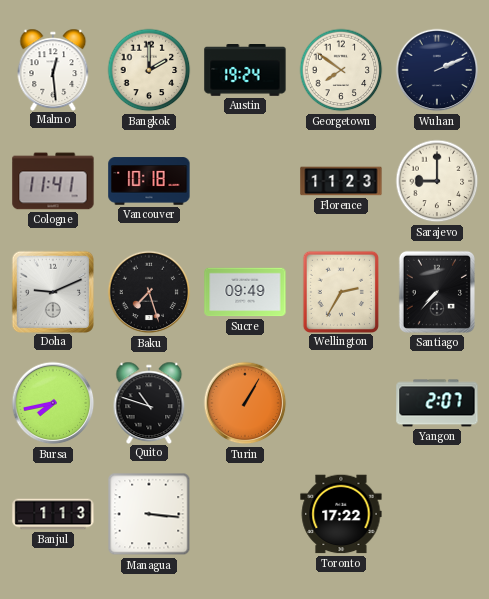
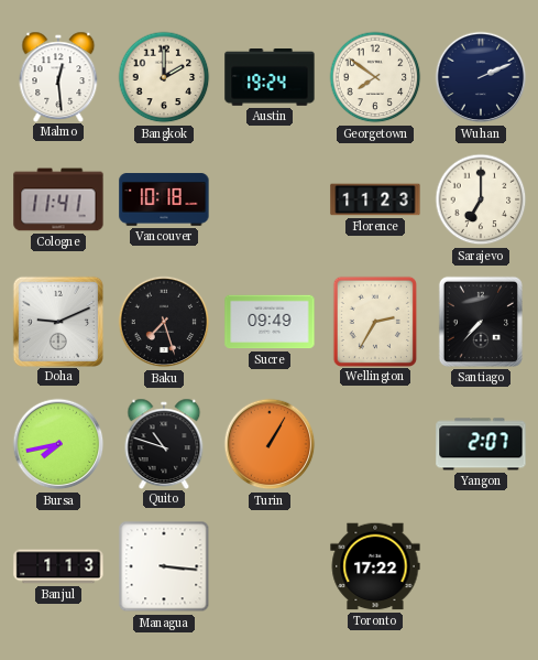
Sarajevo: 9:00 -> 7:00 (481, 199)
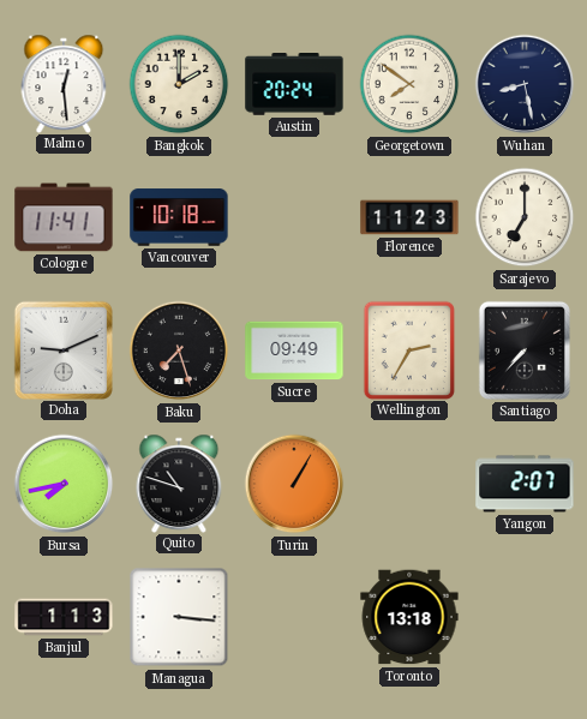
Austin: 19:24 -> 20:24 (294, 85)
Wuhan: 2:11 -> 8:28 (525, 84)
Toronto: 17:22 -> 13:18 (409, 617)
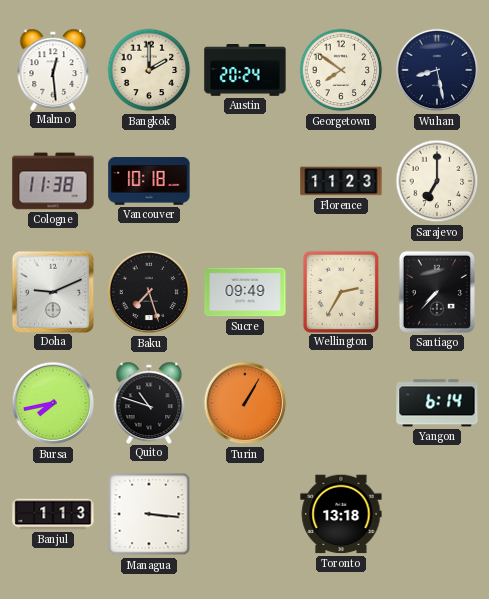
Cologne: 11:41 -> 11:38 (53, 181)
Yangon: 2:07 -> 6:14 (437, 403)
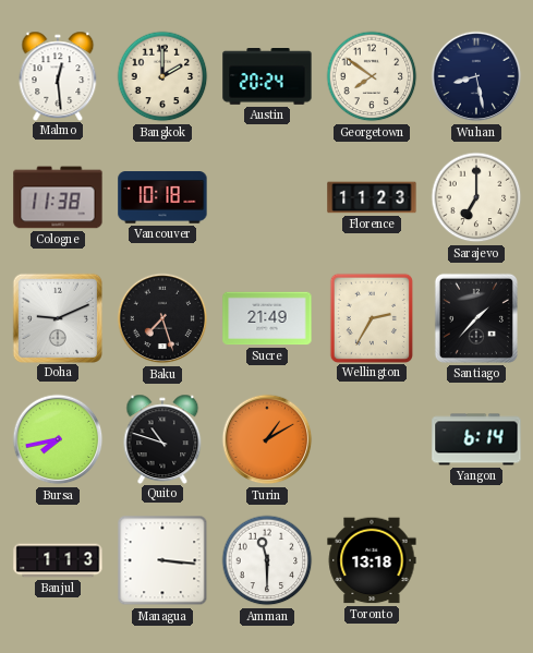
Sucre: 09:49 -> 21:49 (267, 318)
Santiago: 7:37 -> 1:37 (476, 318)
Turin: 1:05 -> 1:10 (267, 439)
Amman: none -> 11:30 (267, 560)
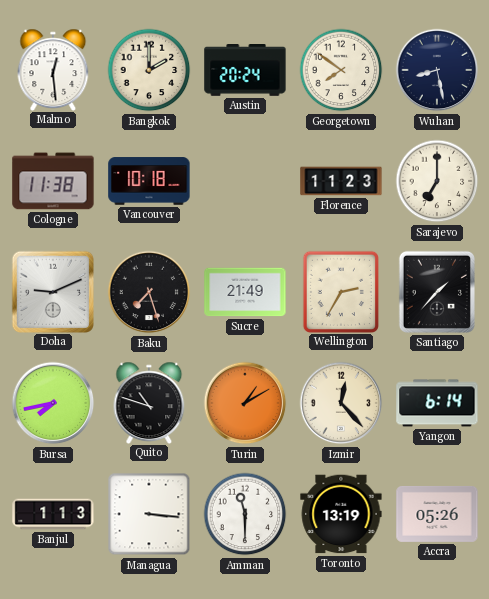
Izmir: none -> 12:23 (341, 403)
Toronto: 13:18 -> 13:19 (341, 514)
Accra: none -> 05:26 (437, 514)
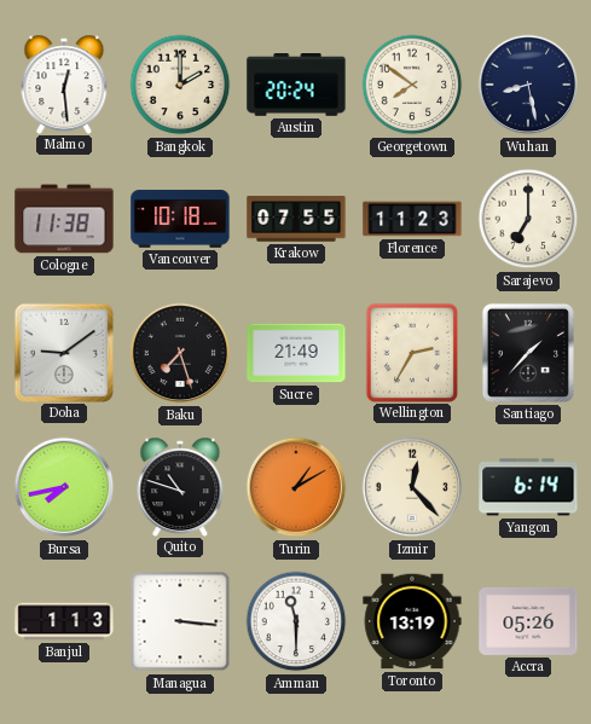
Krakow: none -> 07:55 (296, 219)
Doha: 9:11 -> 9:09 (63, 352)
